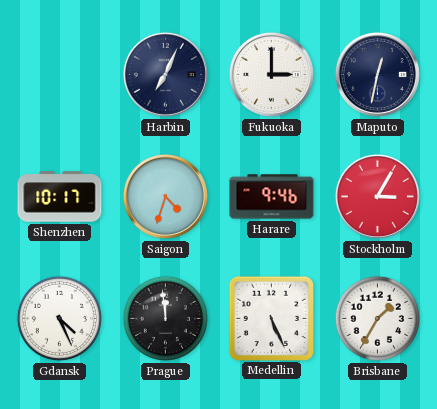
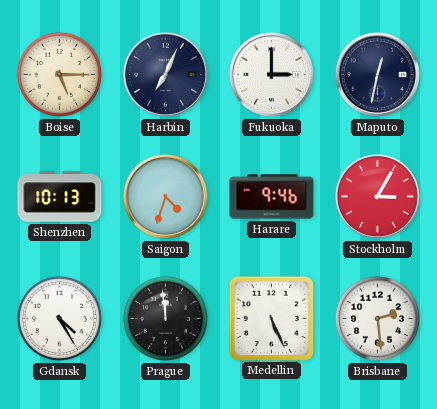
Boise: none -> 5:15 (59, 74)
Shenzhen: 10:17 -> 10:13 (60, 197)
Gdansk: 4:26 -> 4:25 (59, 318)
Brisbane: 1:35 -> 2:29 (377, 318)
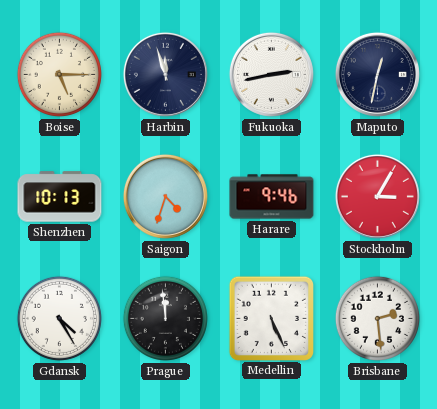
Harbin: 7:04 -> 11:57 (165, 74)
Fukuoka: 3:00 -> 2:43 (271, 74)
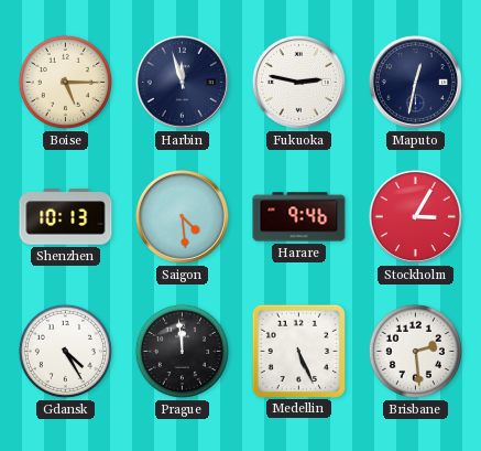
Fukuoka: 2:43 -> 2:47 (298, 82)
Saigon: 4:33 -> 4:29 (182, 216)
